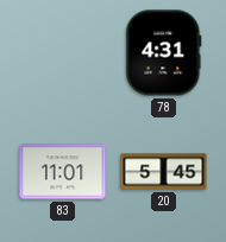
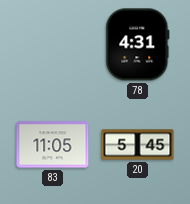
83: 11:01 -> 11:05 (53, 145)
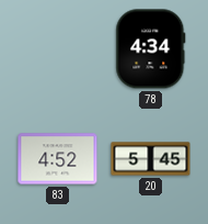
78: 4:31 -> 4:34 (151, 49)
83: 11:05 -> 4:52 (58, 159)
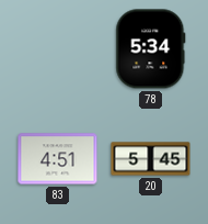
78: 4:34 -> 5:34 (151, 49)
83: 4:52 -> 4:51 (58, 159)
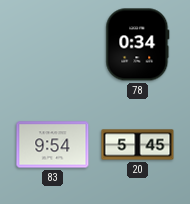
78: 5:34 -> 0:34 (138, 45)
83: 4:51 -> 9:54 (53, 145)
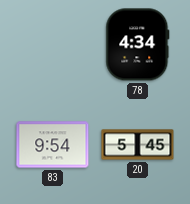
78: 0:34 -> 4:34 (138, 45)
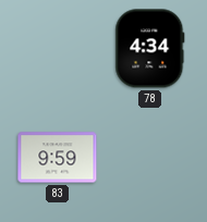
83: 9:54 -> 9:59 (58, 158)
20: 5:45 -> none (138, 145)
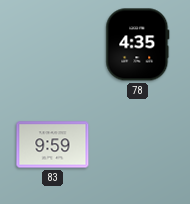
78: 4:34 -> 4:35 (138, 45)
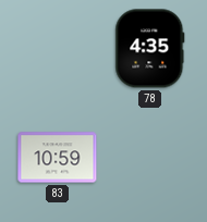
83: 9:59 -> 10:59 (58, 158)
